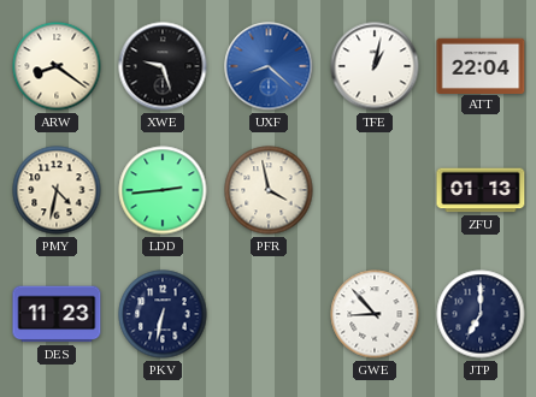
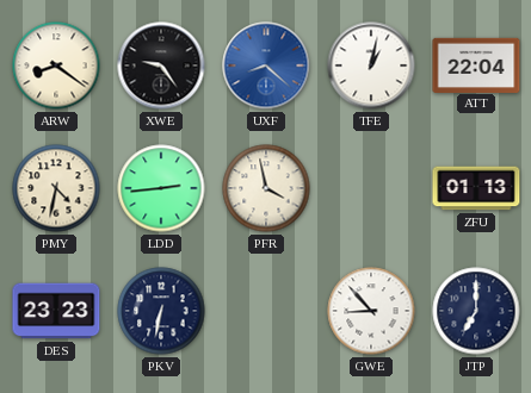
XWE: 9:27 -> 9:24 (161, 65)
DES: 11:23 -> 23:23 (56, 311)
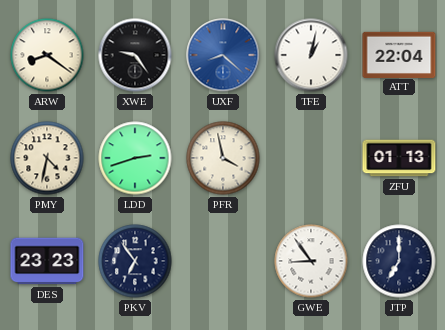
LDD: 2:44 -> 2:42 (135, 158)
PKV: 6:32 -> 6:54 (135, 261)
GWE: 8:53 -> 8:54 (311, 261)
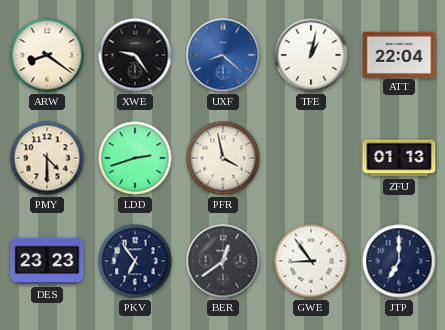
PMY: 4:32 -> 4:30 (47, 158)
BER: none -> 12:39 (223, 261)
